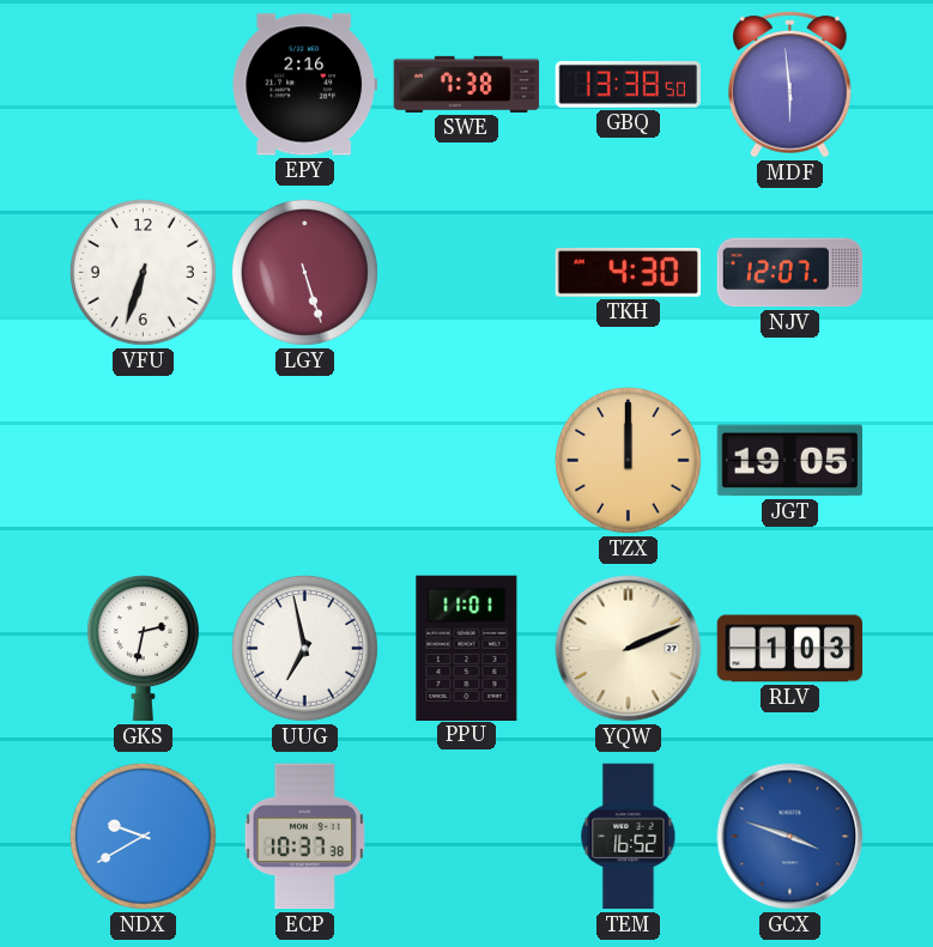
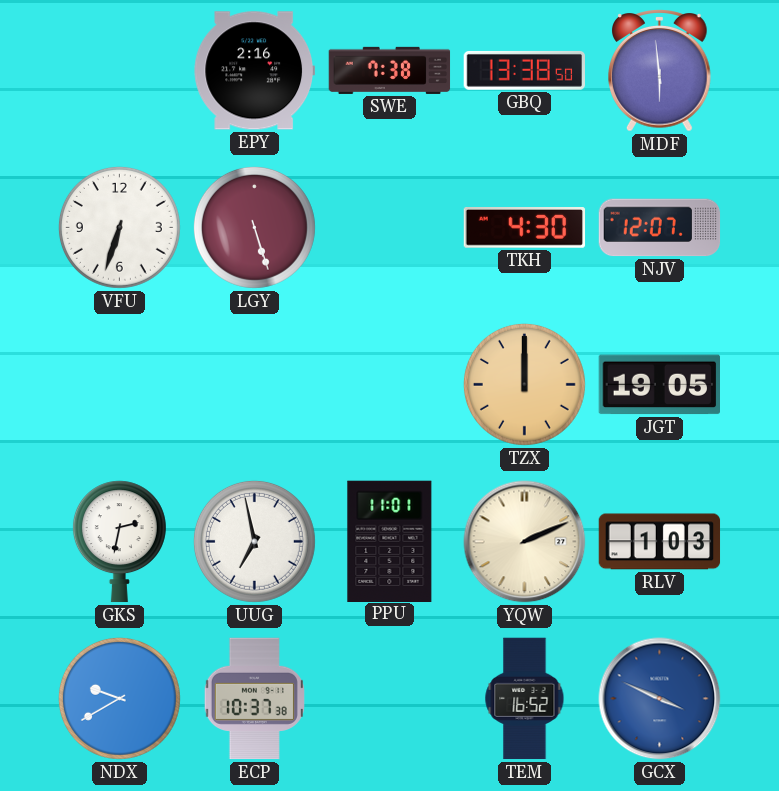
GCX: 3:48 -> 3:49 (660, 699)
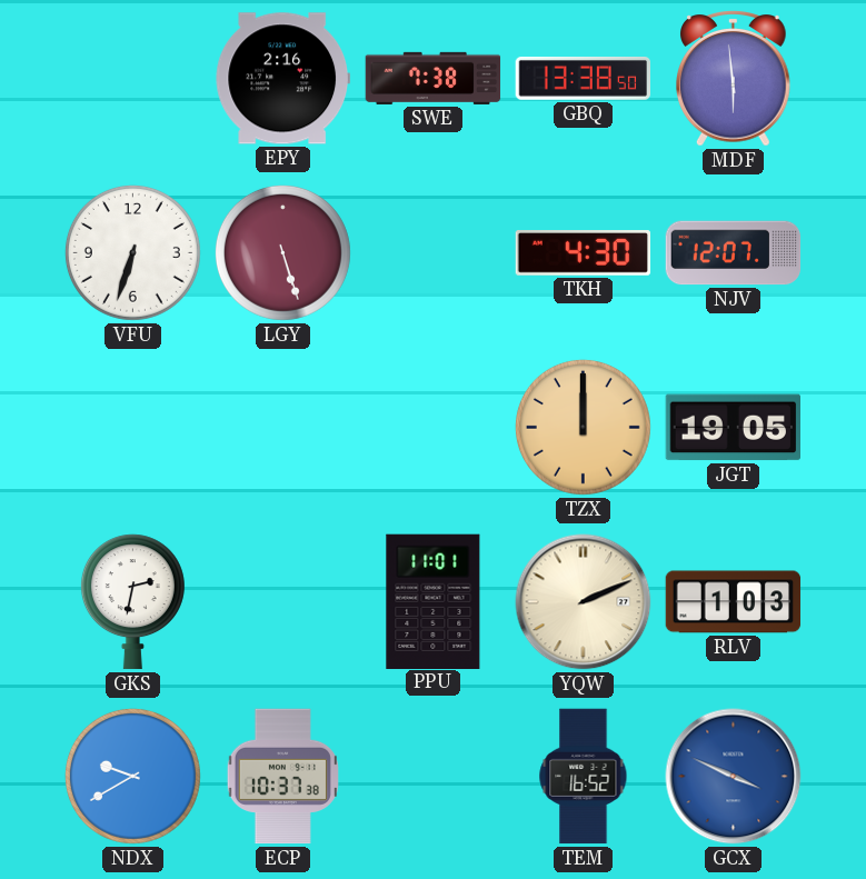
UUG: 6:58 -> none (254, 541)
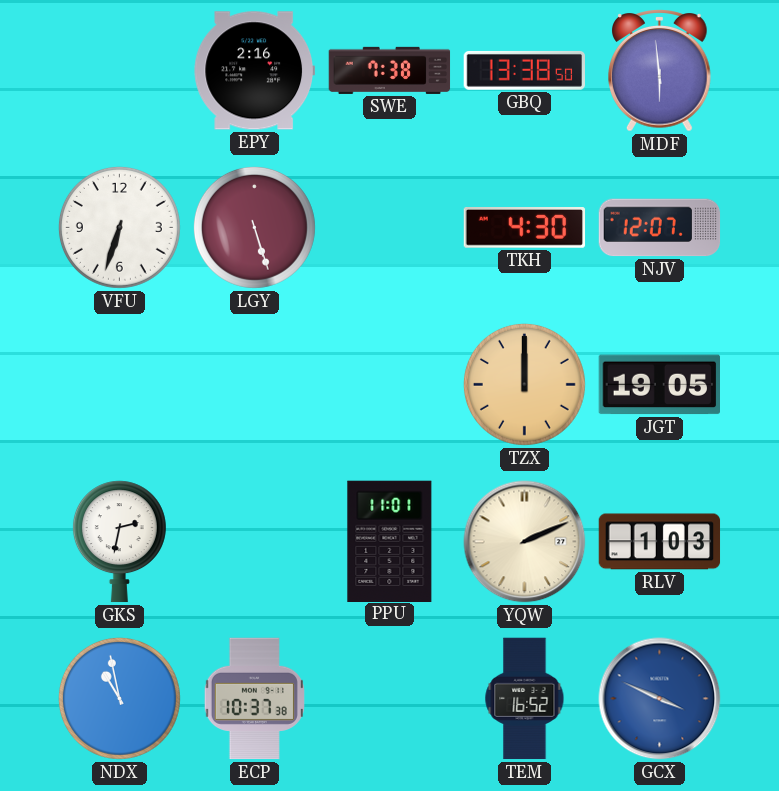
NDX: 9:40 -> 10:58 (119, 698)
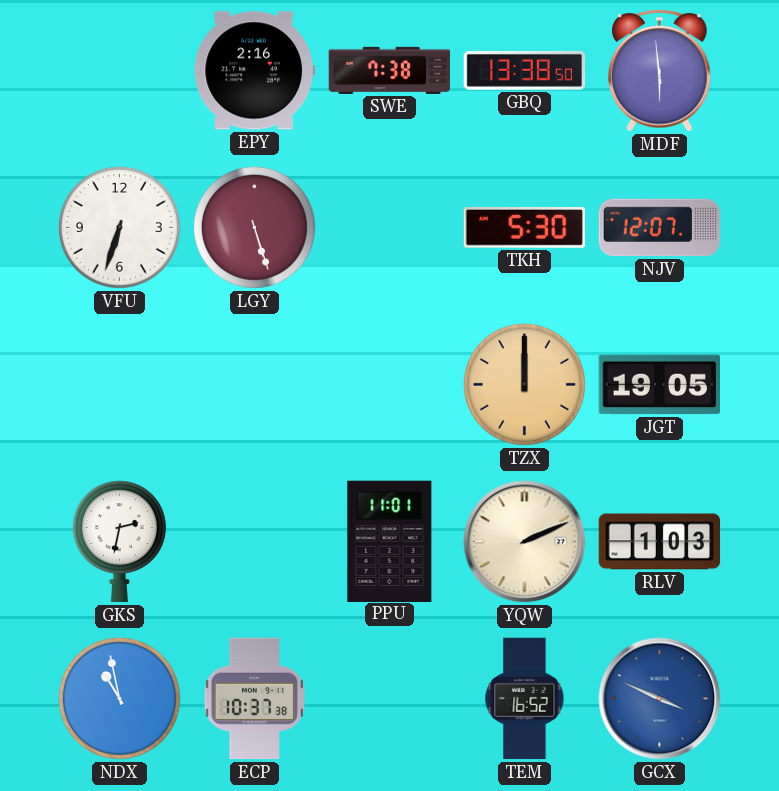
TKH: 4:30 -> 5:30 (525, 228)
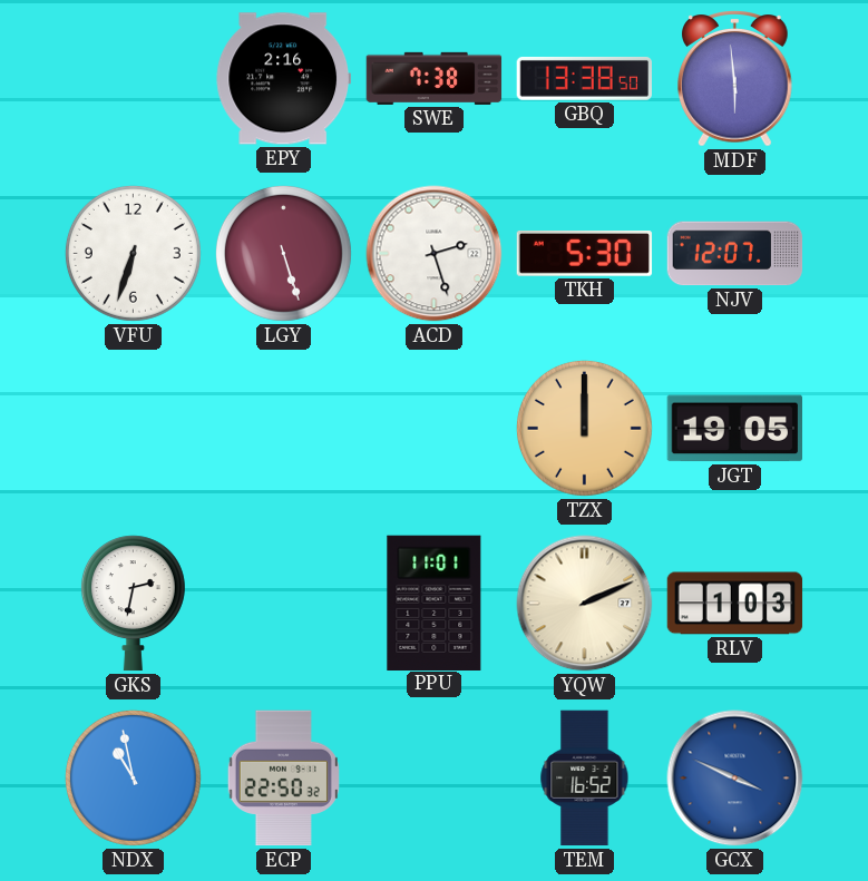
ACD: none -> 2:27 (435, 254)
ECP: 10:37 -> 22:50 (283, 779)
